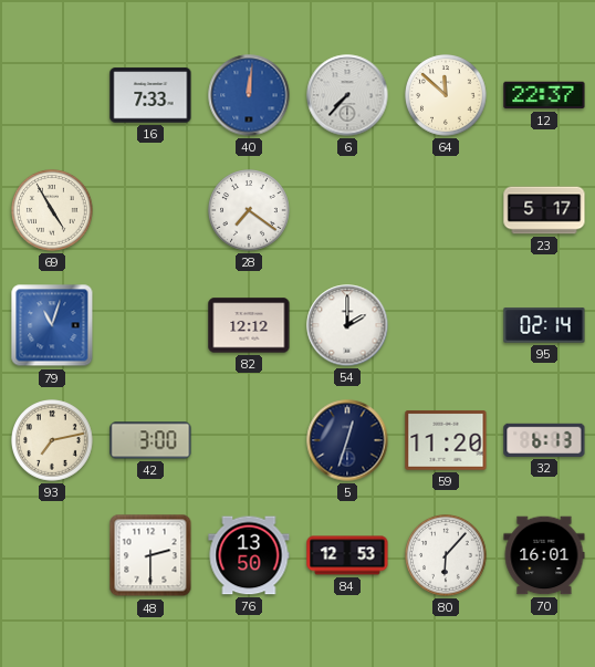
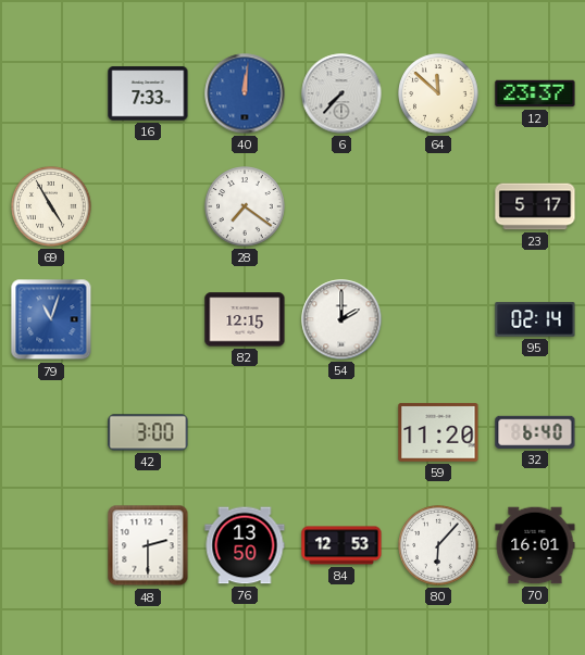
12: 22:37 -> 23:37 (535, 93)
82: 12:12 -> 12:15 (245, 319)
93: 7:13 -> none (53, 441)
5: 12:33 -> none (347, 440)
32: 6:13 -> 6:40 (535, 432)
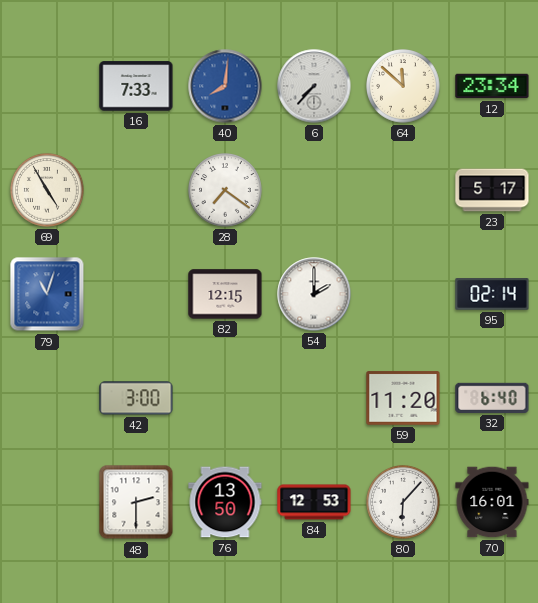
40: 12:01 -> 8:01 (225, 86)
12: 23:37 -> 23:34 (492, 86)
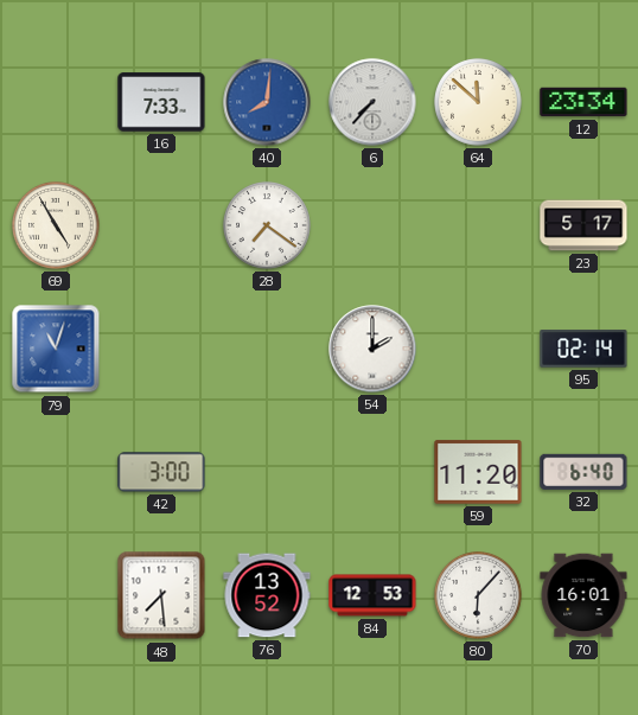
82: 12:15 -> none (225, 294)
48: 2:30 -> 7:29 (161, 595)
76: 13:50 -> 13:52 (267, 595)
